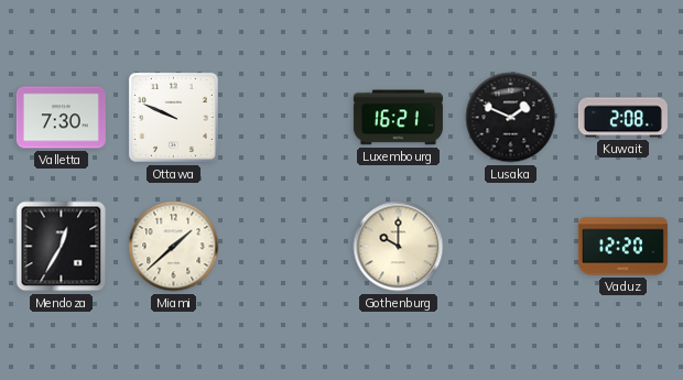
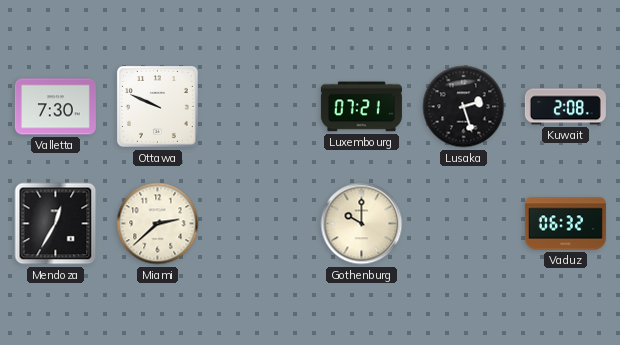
Luxembourg: 16:21 -> 07:21 (361, 107)
Lusaka: 1:49 -> 2:27 (464, 107)
Miami: 1:38 -> 2:38 (158, 224)
Vaduz: 12:20 -> 06:32 (565, 224)
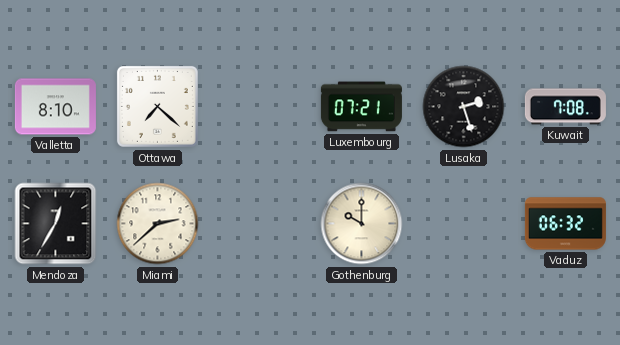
Valletta: 7:30 -> 8:10 (55, 107)
Ottawa: 9:49 -> 7:22 (157, 106)
Kuwait: 2:08 -> 7:08 (565, 107)
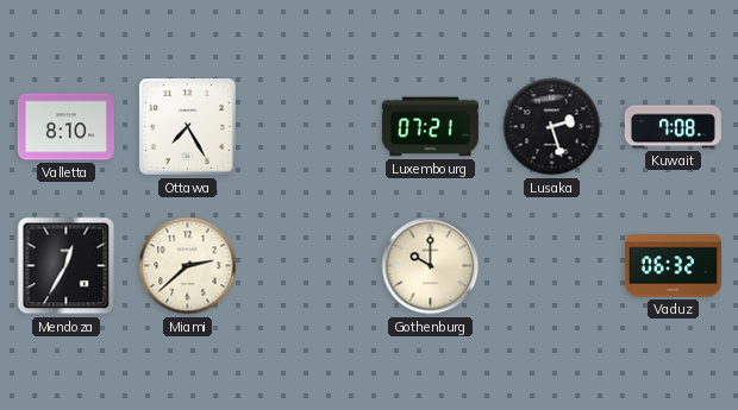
Ottawa: 7:22 -> 7:25 (187, 126)
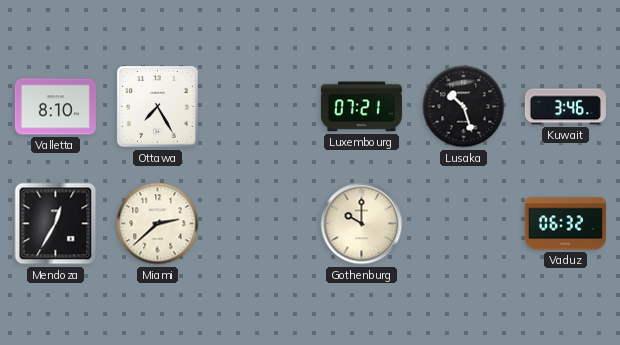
Lusaka: 2:27 -> 10:27 (464, 107)
Kuwait: 7:08 -> 3:46 (565, 107)
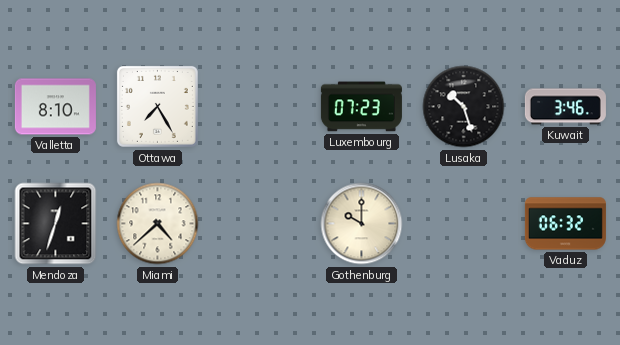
Luxembourg: 07:21 -> 07:23 (361, 107)
Mendoza: 12:35 -> 12:33 (56, 224)
Miami: 2:38 -> 4:38 (158, 224)
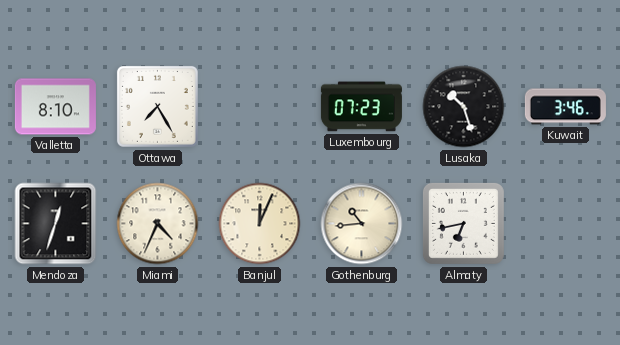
Miami: 4:38 -> 4:34 (158, 224)
Banjul: none -> 12:04 (260, 224)
Gothenburg: 10:00 -> 10:44 (362, 224)
Almaty: none -> 6:43 (463, 223)
Vaduz: 06:32 -> none (565, 224)
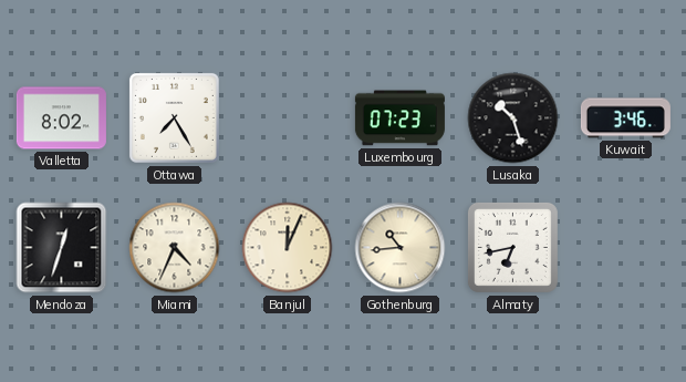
Valletta: 8:10 -> 8:02 (61, 118)
